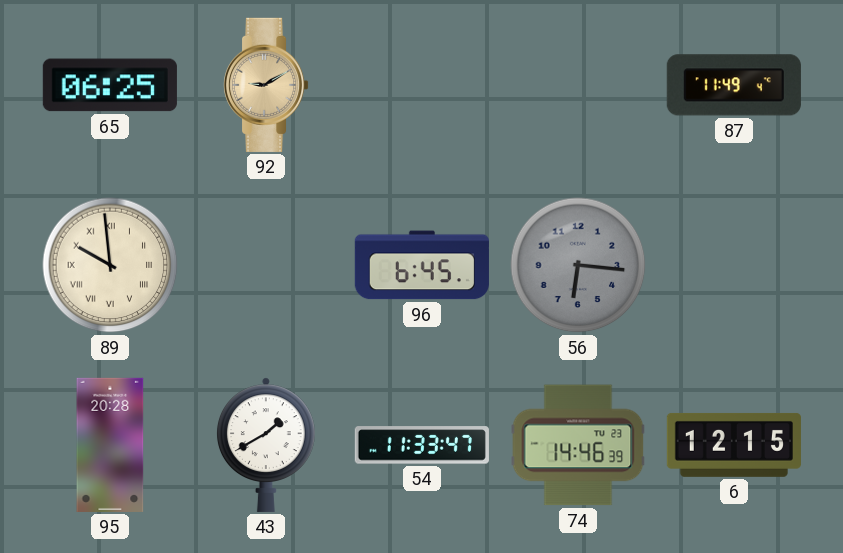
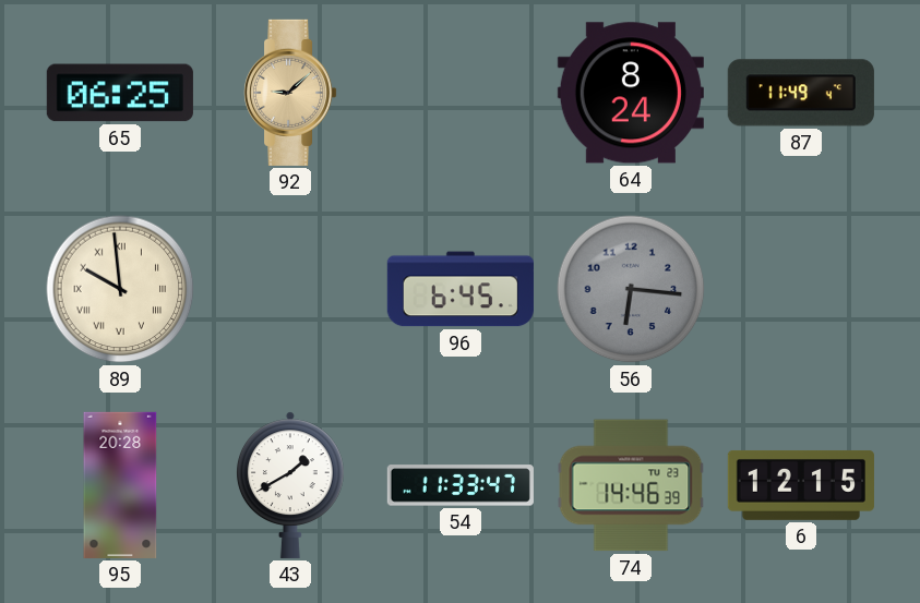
92: 9:10 -> 9:08 (291, 93)
64: none -> 8:24 (631, 93)
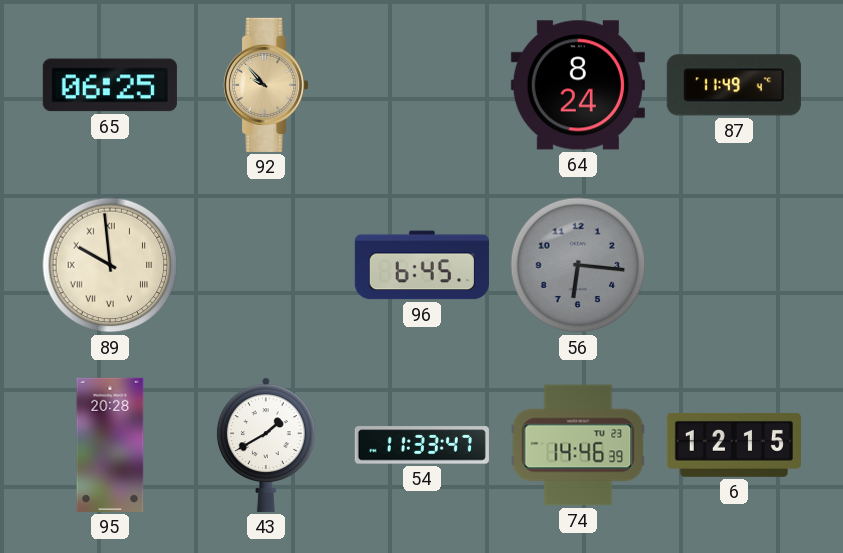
92: 9:08 -> 9:53 (267, 85)
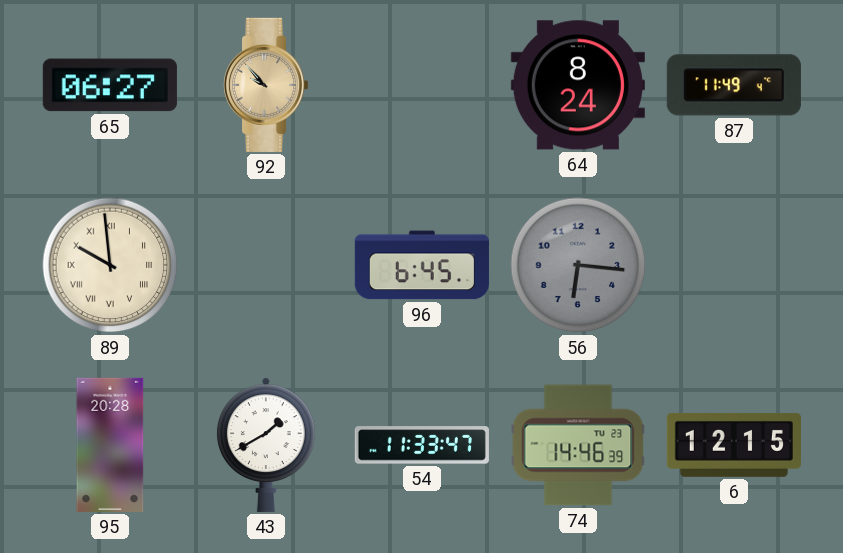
65: 06:25 -> 06:27 (110, 85)
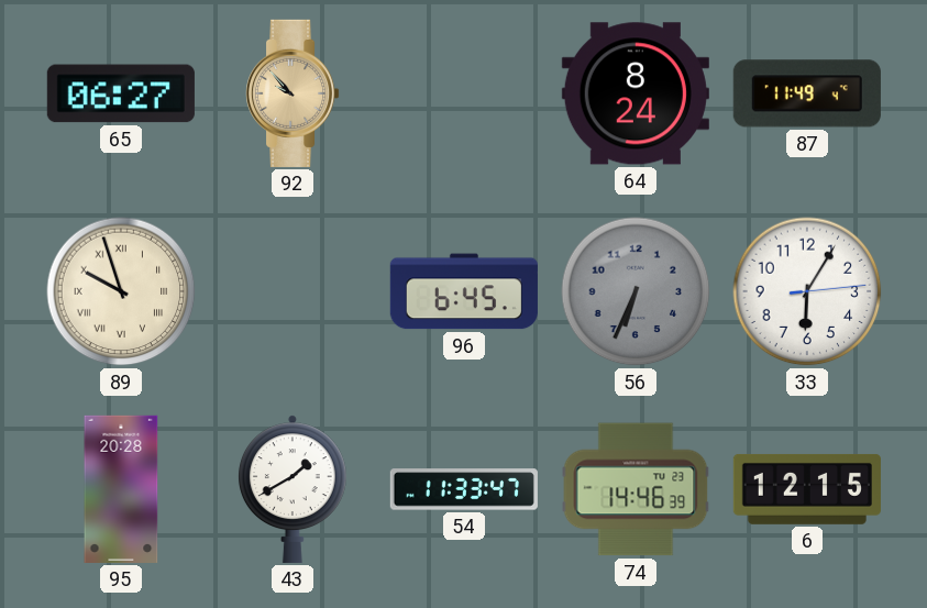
89: 9:59 -> 9:57 (121, 291)
56: 6:16 -> 6:34 (636, 291)
33: none -> 6:05 (807, 291)
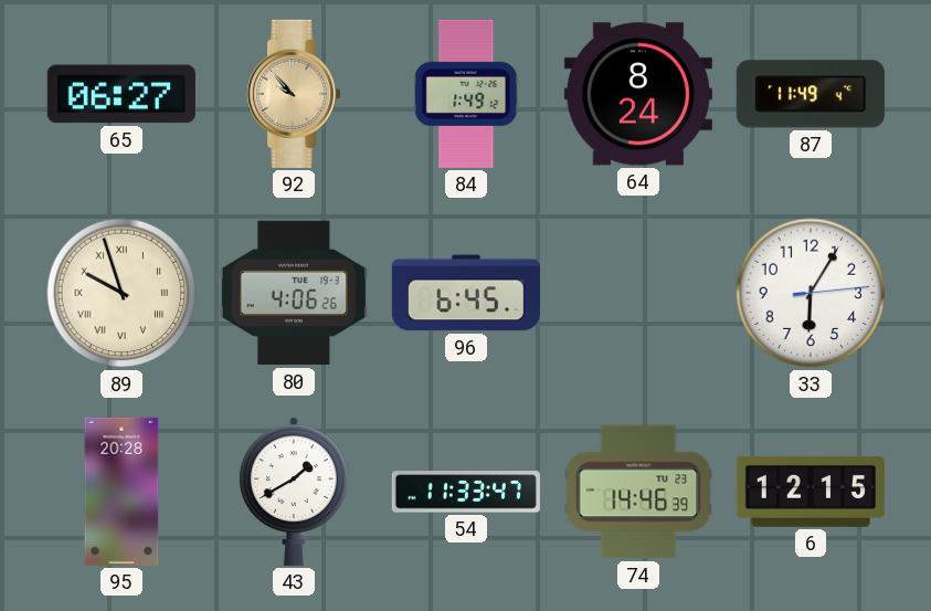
84: none -> 1:49 (466, 94)
80: none -> 4:06 (294, 293)
56: 6:34 -> none (636, 291)
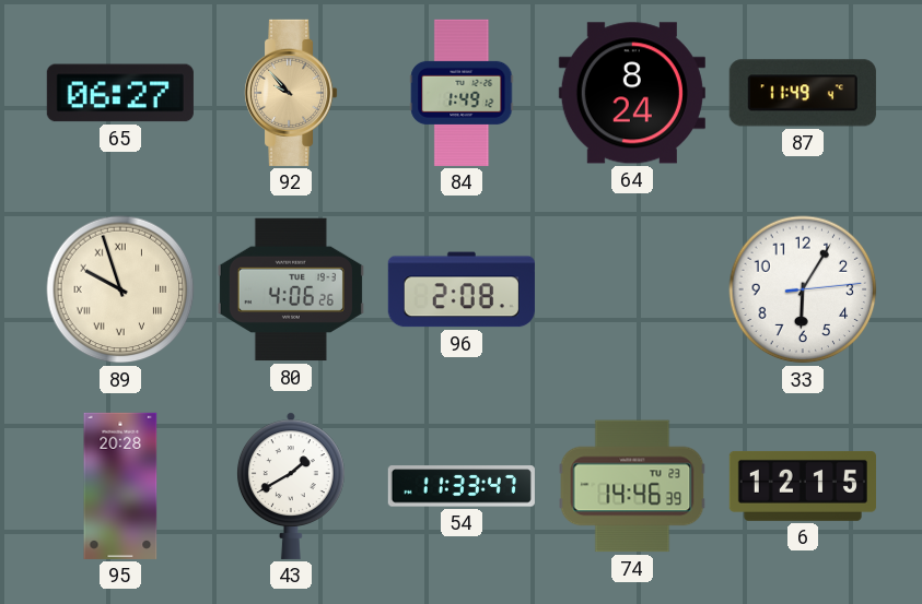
96: 6:45 -> 2:08 (462, 289)
